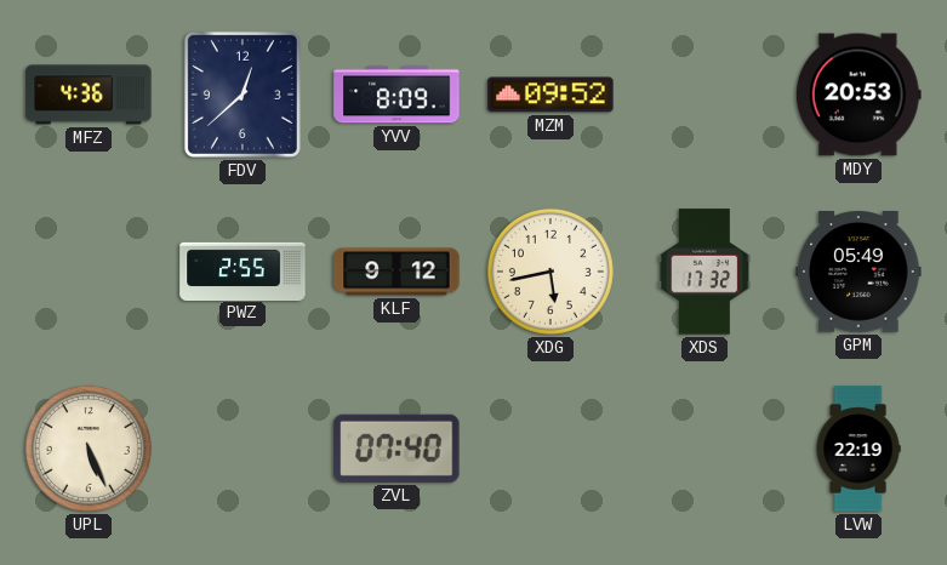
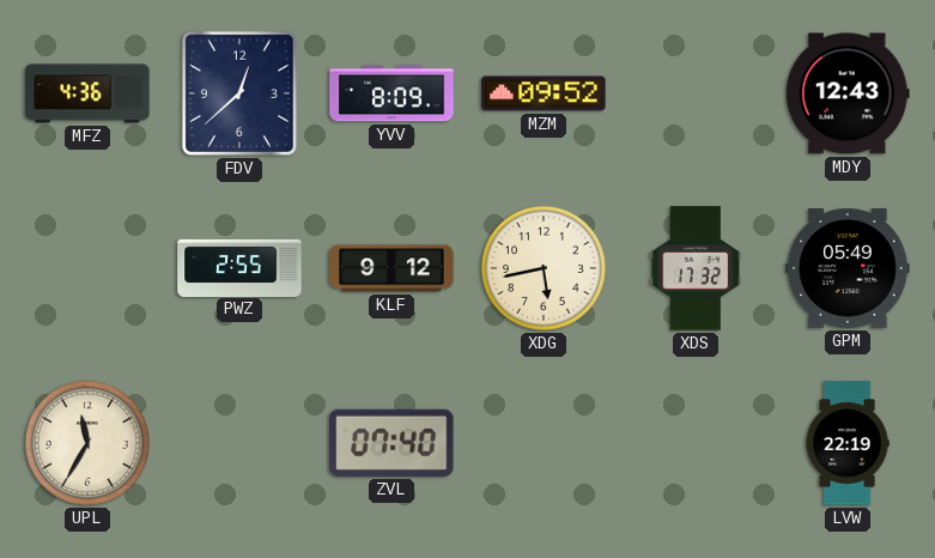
MDY: 20:53 -> 12:43 (848, 93)
UPL: 5:26 -> 11:35 (87, 443)
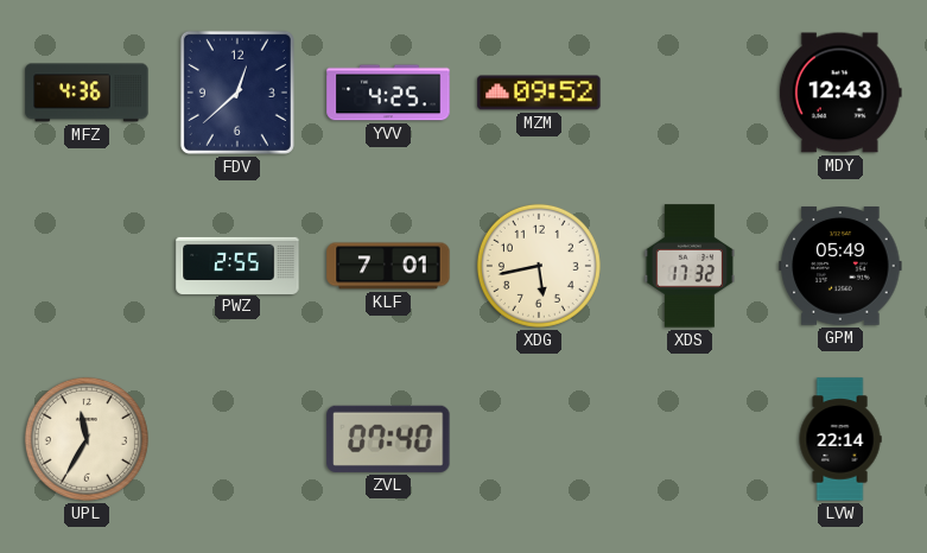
YVV: 8:09 -> 4:25 (388, 93)
KLF: 9:12 -> 7:01 (388, 266)
LVW: 22:19 -> 22:14 (840, 439)
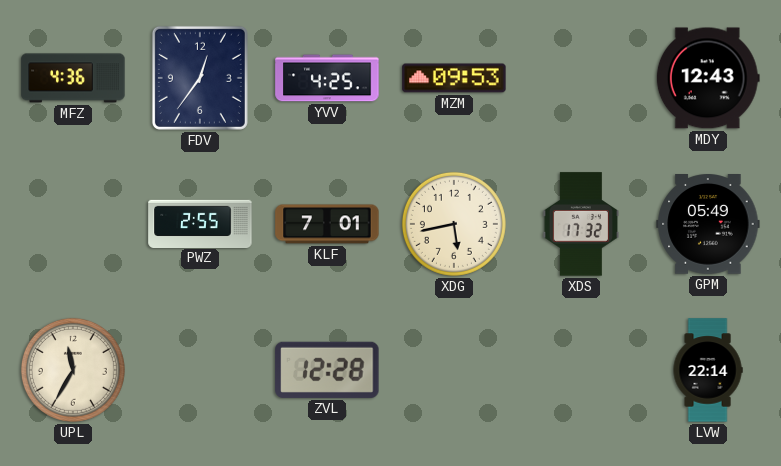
FDV: 12:38 -> 12:36 (200, 78)
MZM: 09:52 -> 09:53 (454, 78)
ZVL: 07:40 -> 12:28 (327, 370)
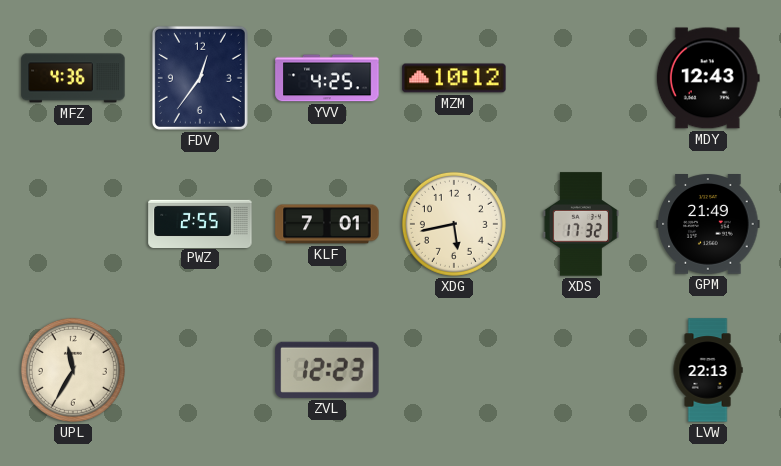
MZM: 09:53 -> 10:12 (454, 78)
GPM: 05:49 -> 21:49 (708, 225)
ZVL: 12:28 -> 12:23 (327, 370)
LVW: 22:14 -> 22:13 (708, 370)
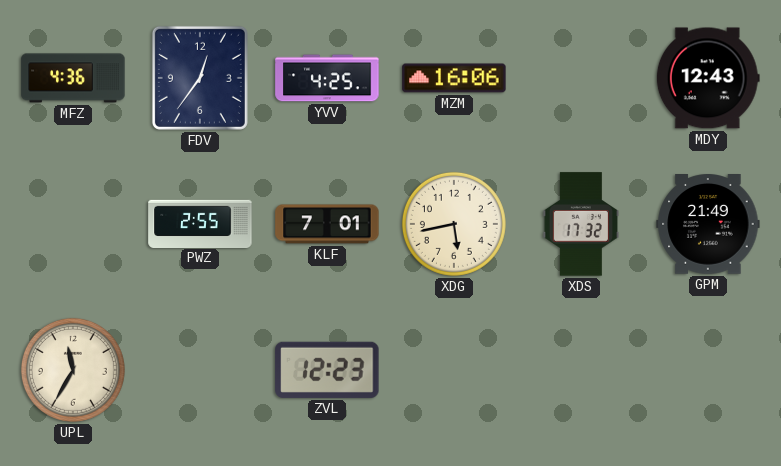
MZM: 10:12 -> 16:06 (454, 78)
LVW: 22:13 -> none (708, 370)
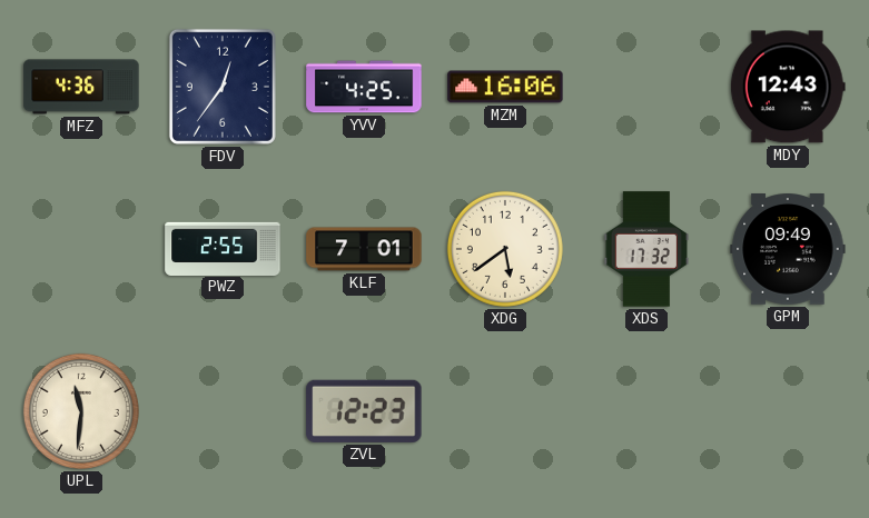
XDG: 5:43 -> 5:39 (505, 249)
GPM: 21:49 -> 09:49 (788, 250)
UPL: 11:35 -> 11:31 (81, 411)
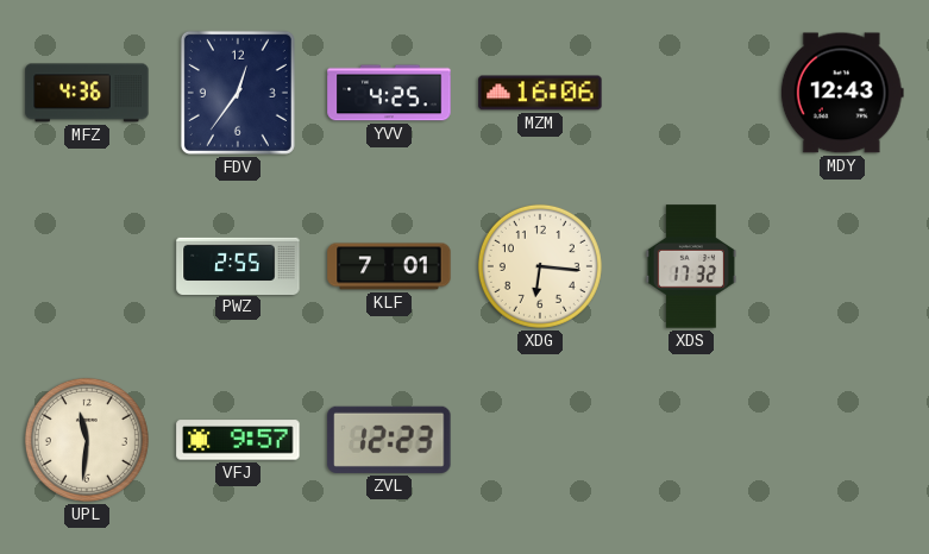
XDG: 5:39 -> 6:16 (540, 266)
GPM: 09:49 -> none (788, 250)
VFJ: none -> 9:57 (238, 440)
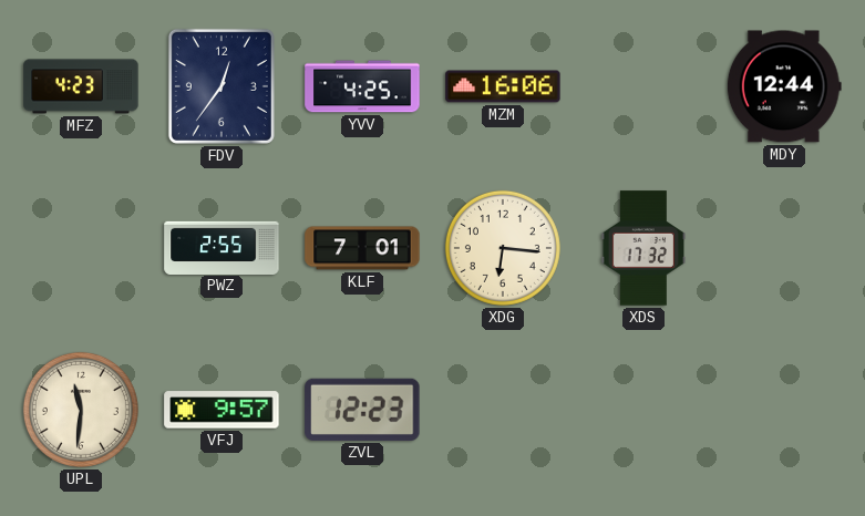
MFZ: 4:36 -> 4:23 (81, 86)
MDY: 12:43 -> 12:44 (784, 86)
